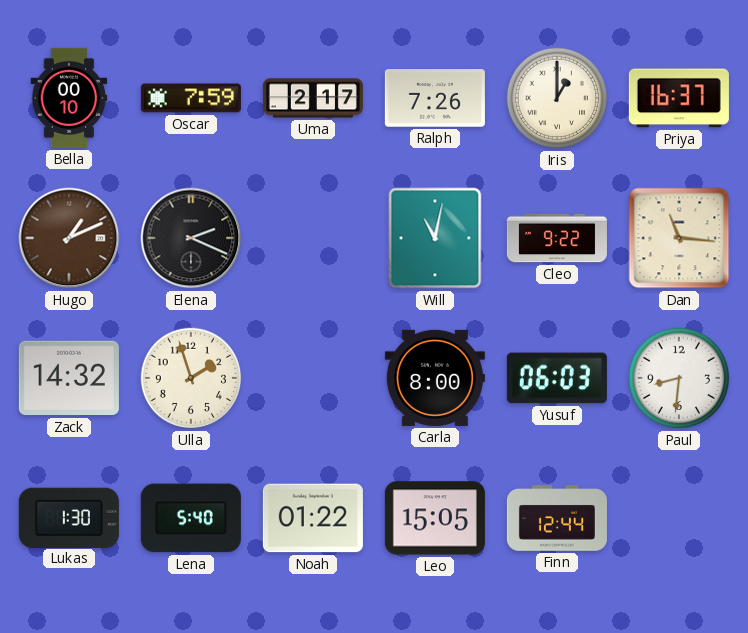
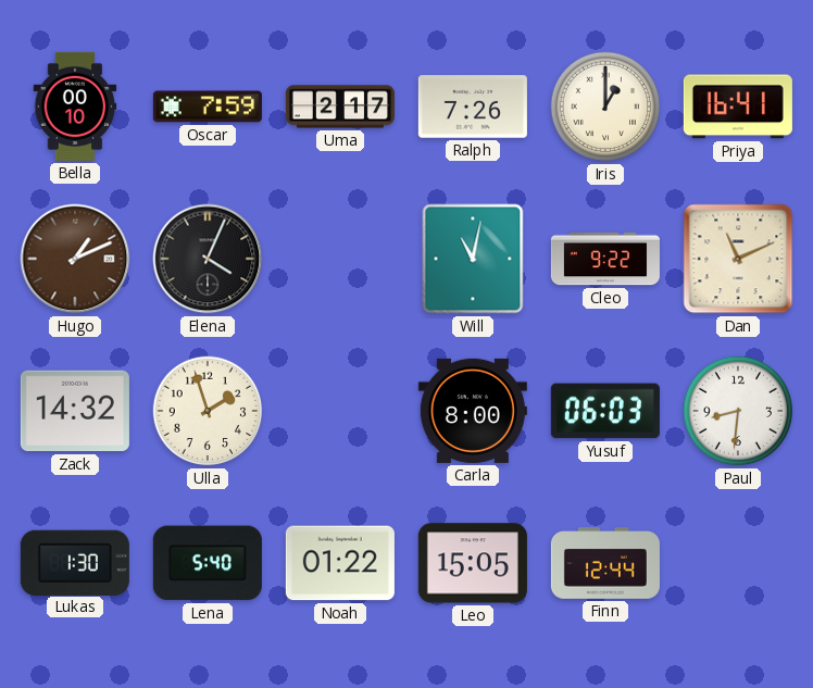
Priya: 16:37 -> 16:41 (738, 107)
Elena: 2:19 -> 4:04 (208, 259)
Dan: 11:16 -> 11:11 (738, 259)
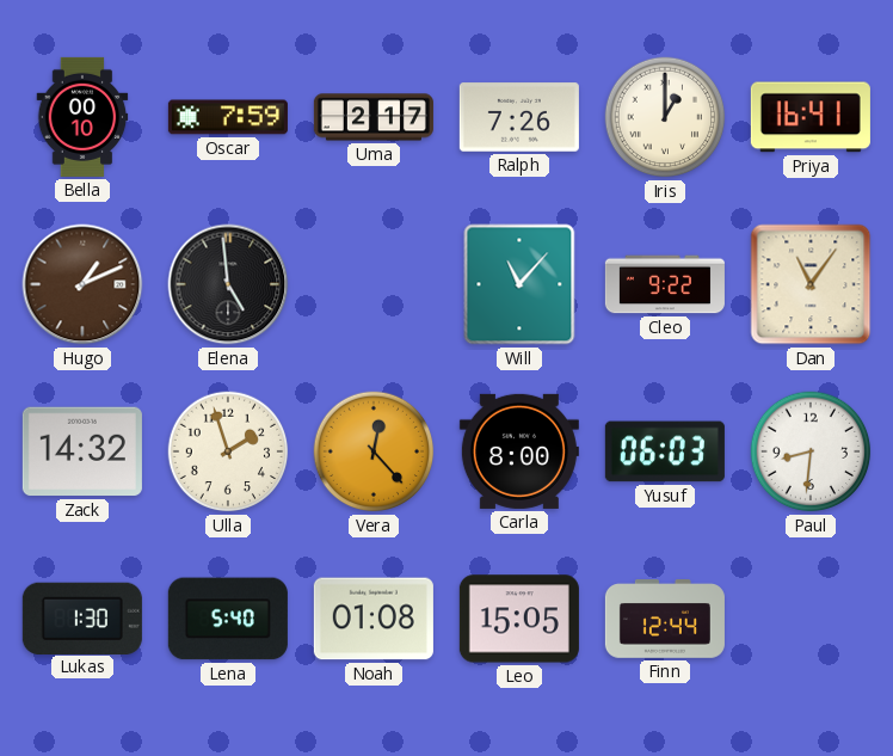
Elena: 4:04 -> 4:59 (228, 284)
Will: 11:02 -> 11:07 (519, 284)
Dan: 11:11 -> 11:06 (811, 284)
Vera: none -> 12:23 (374, 451)
Noah: 01:22 -> 01:08 (374, 619)
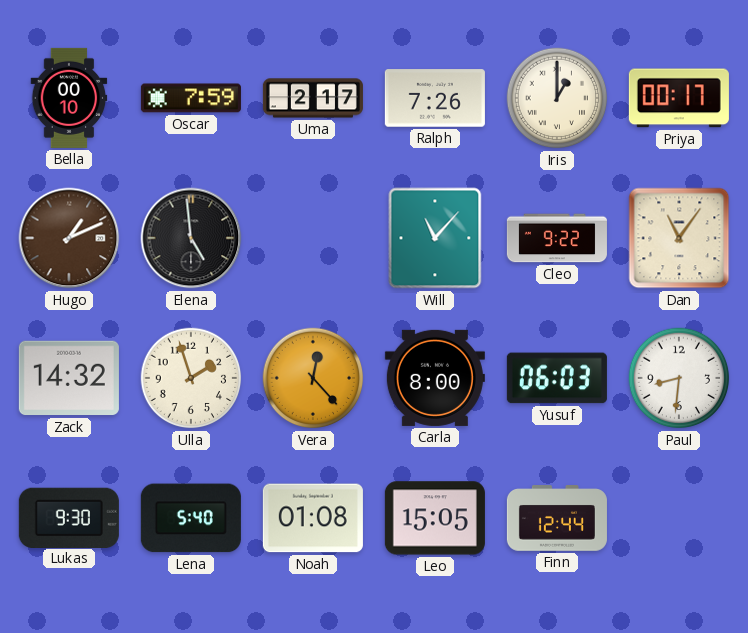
Priya: 16:41 -> 00:17 (679, 98)
Lukas: 1:30 -> 9:30 (69, 517)
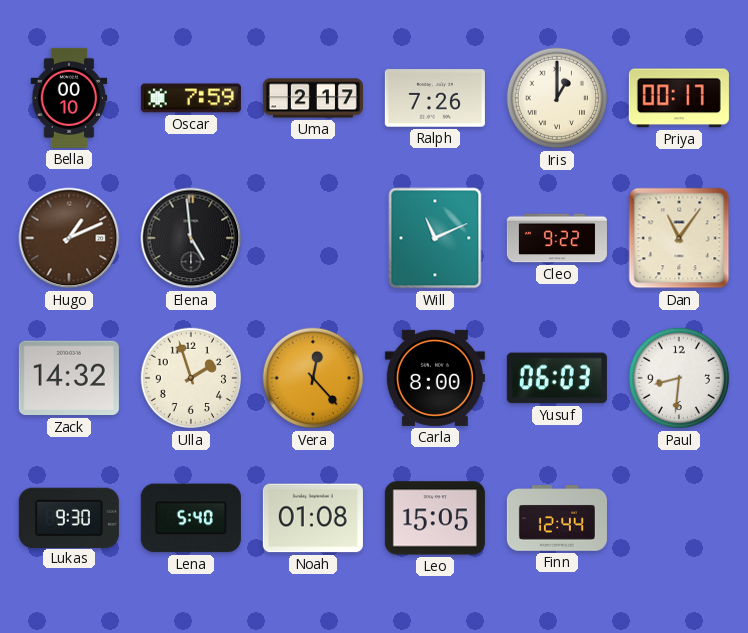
Will: 11:07 -> 11:11 (435, 238)
